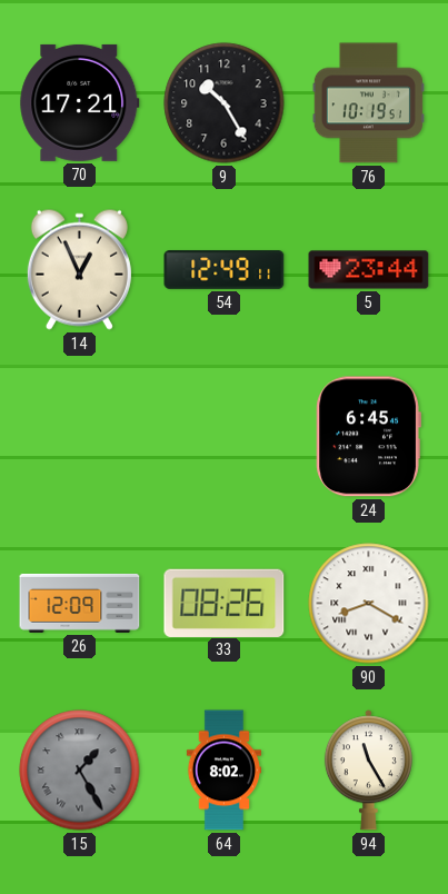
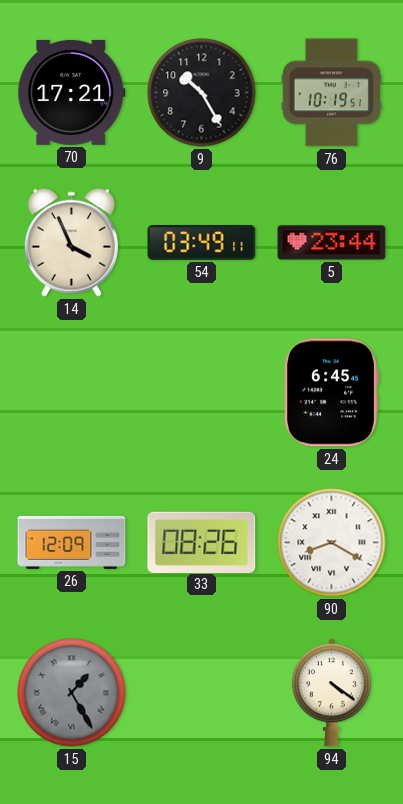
14: 12:56 -> 3:56 (71, 242)
54: 12:49 -> 03:49 (202, 243)
64: 8:02 -> none (223, 771)
94: 11:25 -> 4:21 (331, 693)
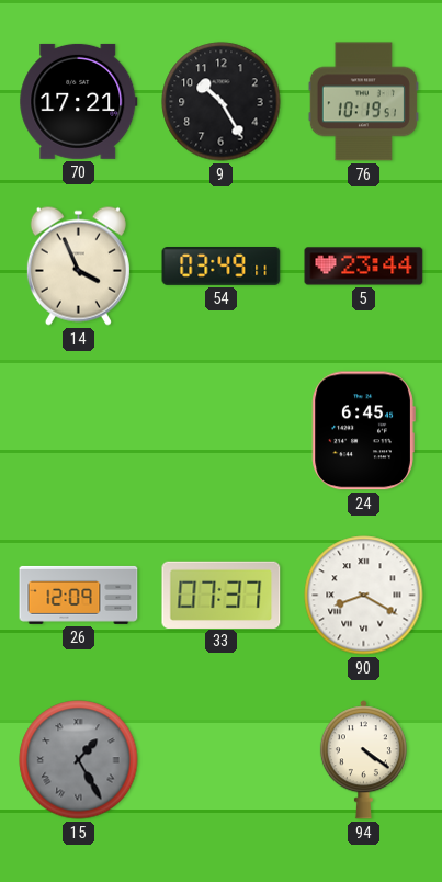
33: 08:26 -> 07:37 (222, 595)
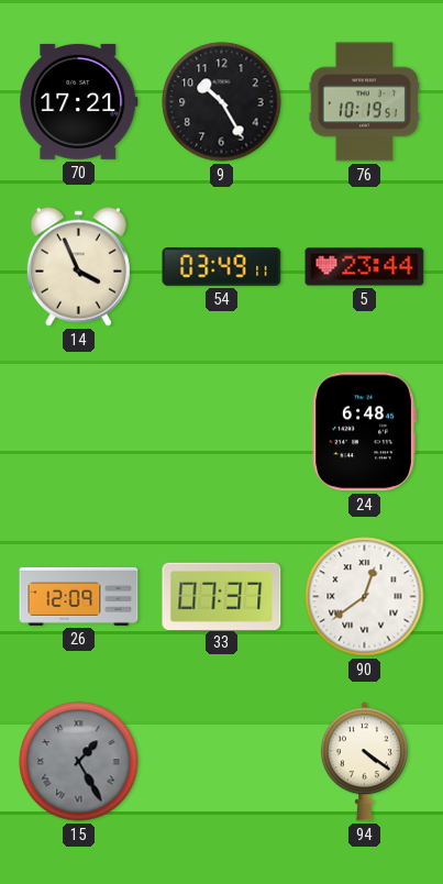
24: 6:45 -> 6:48 (364, 432)
90: 8:20 -> 12:39 (365, 597)
